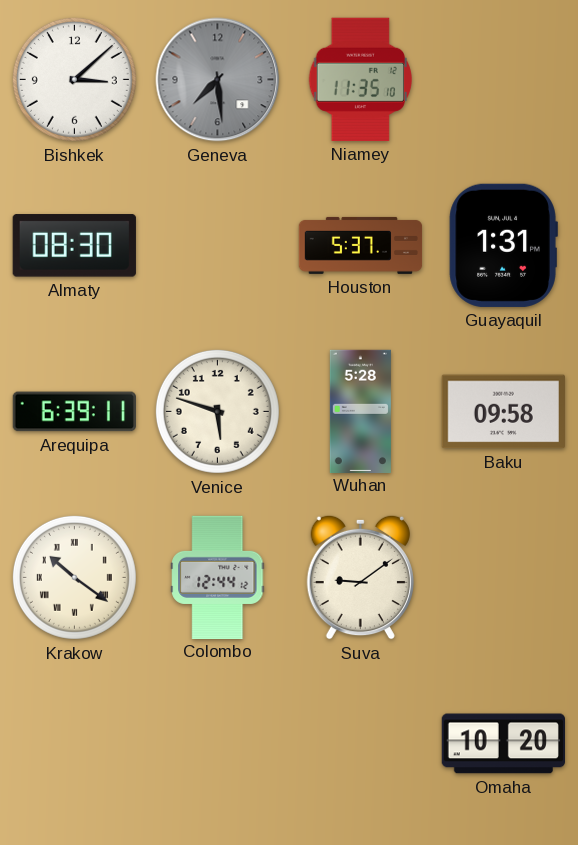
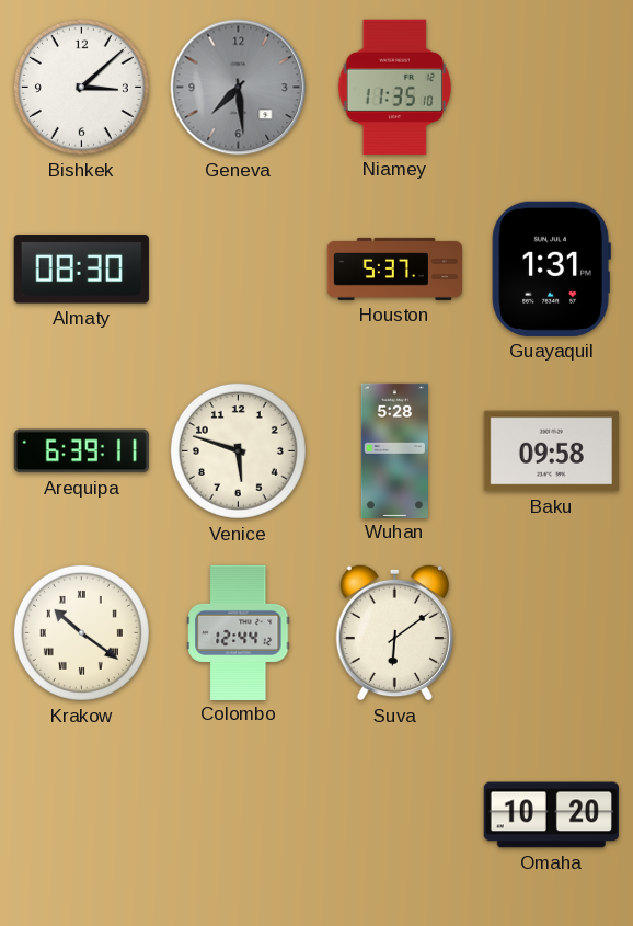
Suva: 9:09 -> 6:09 (394, 632)
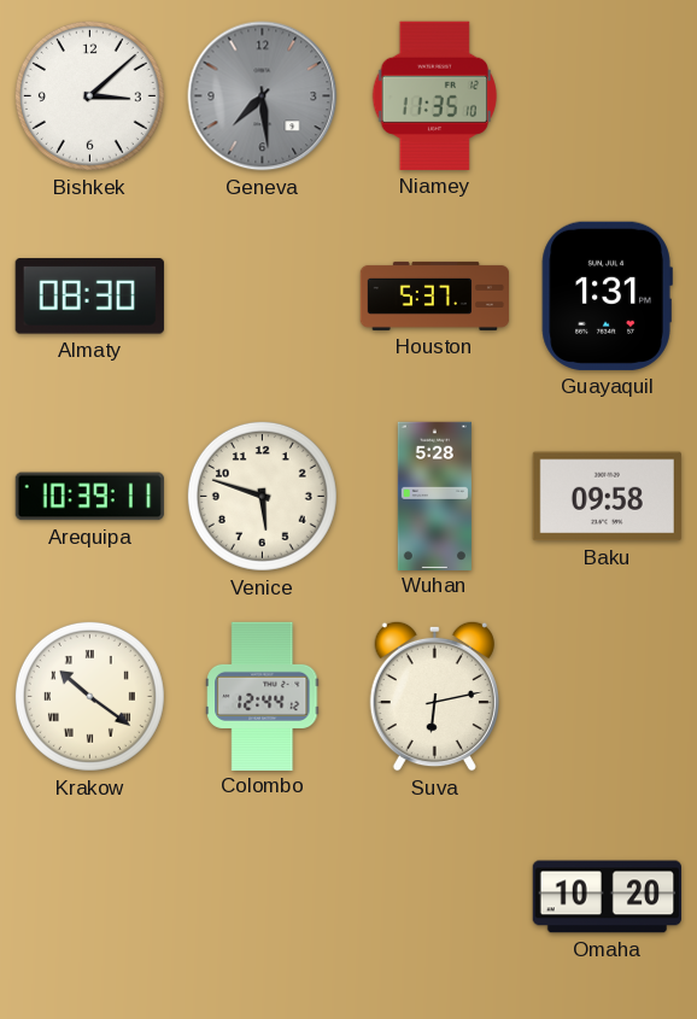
Arequipa: 6:39 -> 10:39 (89, 497)
Suva: 6:09 -> 6:13 (434, 696)
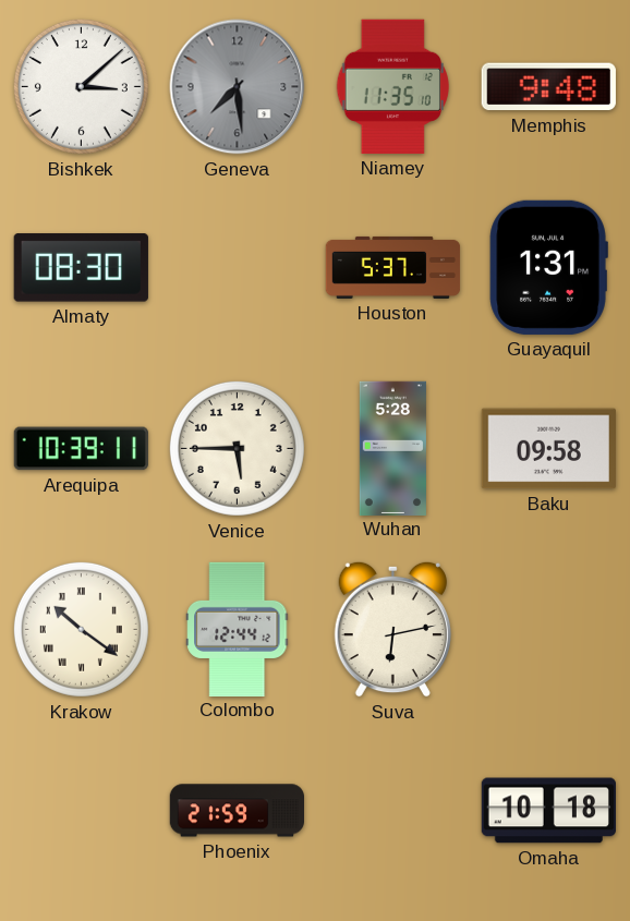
Memphis: none -> 9:48 (548, 87)
Venice: 5:48 -> 5:45 (237, 448)
Phoenix: none -> 21:59 (237, 811)
Omaha: 10:20 -> 10:18 (548, 811)
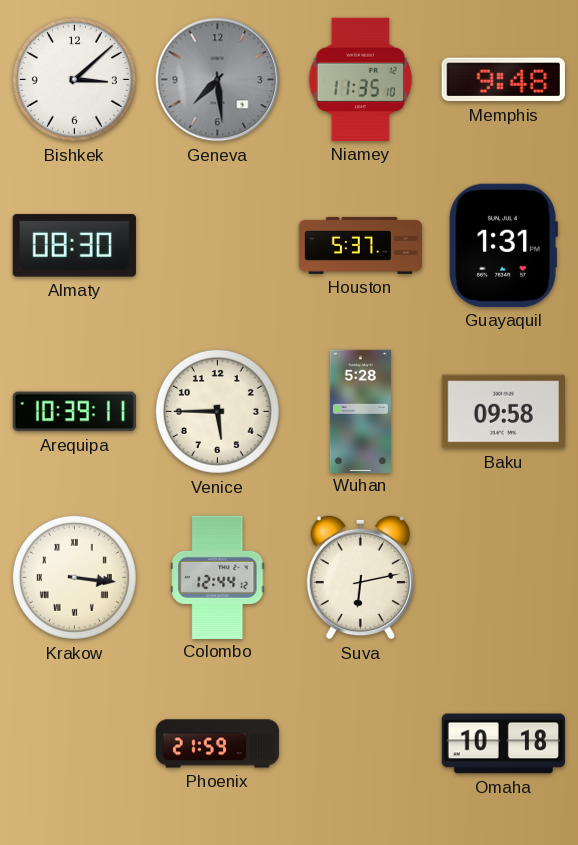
Krakow: 10:21 -> 3:16 (74, 577)
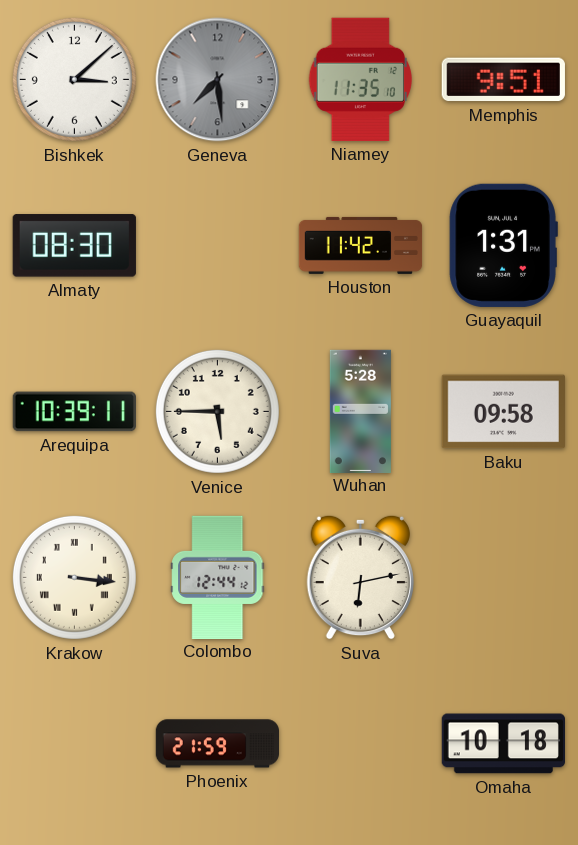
Memphis: 9:48 -> 9:51 (503, 80)
Houston: 5:37 -> 11:42 (361, 245)
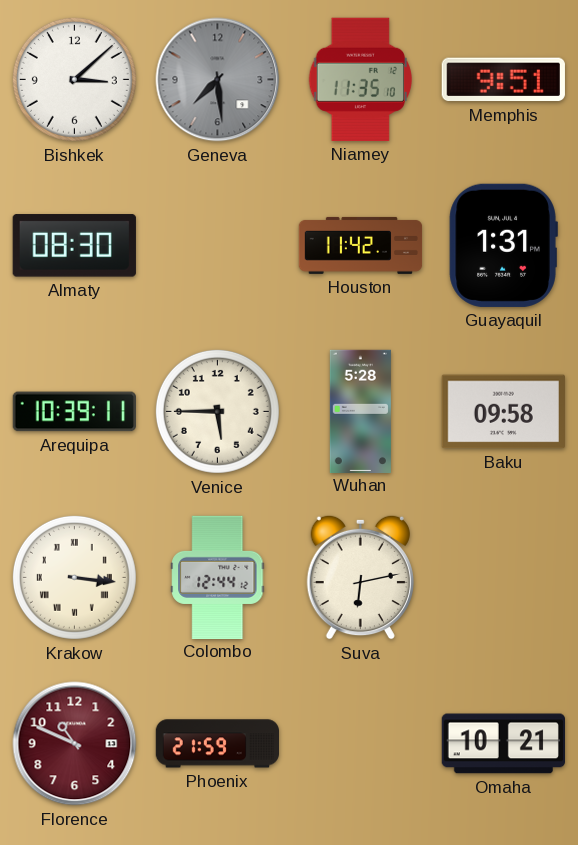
Florence: none -> 10:49 (75, 744)
Omaha: 10:18 -> 10:21 (503, 744)
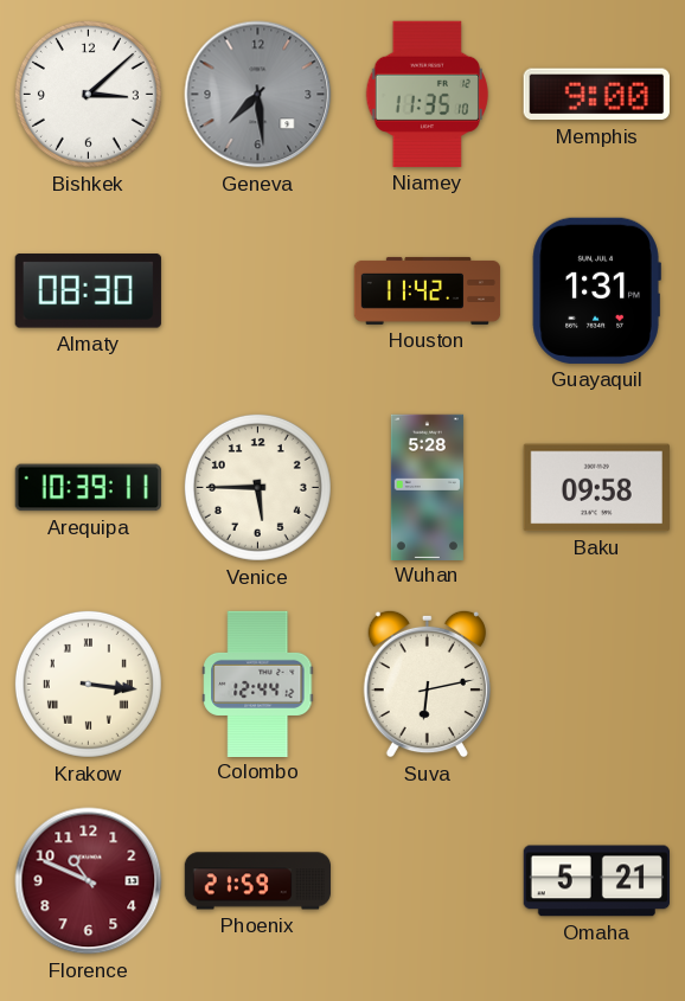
Memphis: 9:51 -> 9:00 (596, 95)
Omaha: 10:21 -> 5:21 (596, 881)
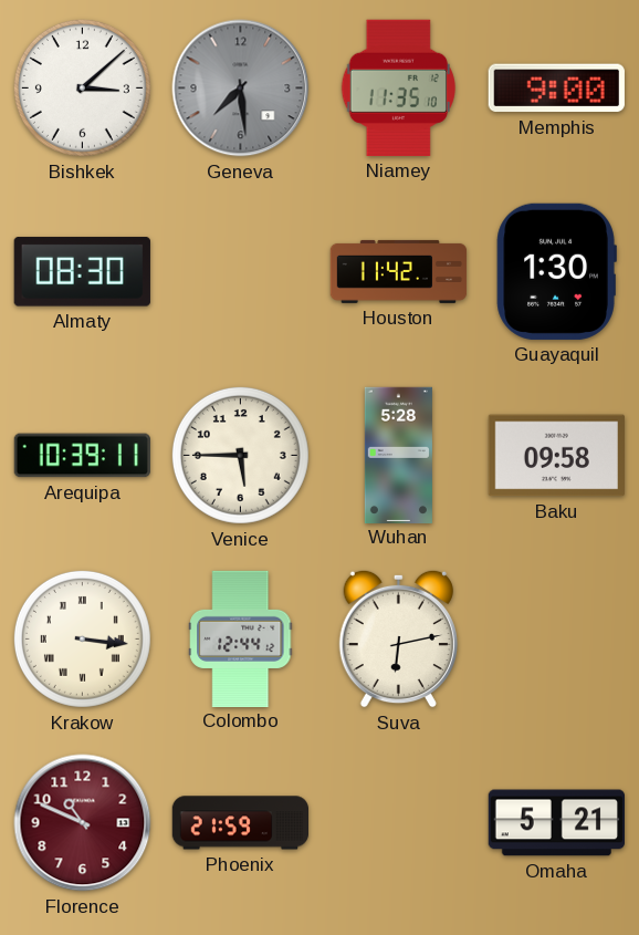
Guayaquil: 1:31 -> 1:30 (556, 271)
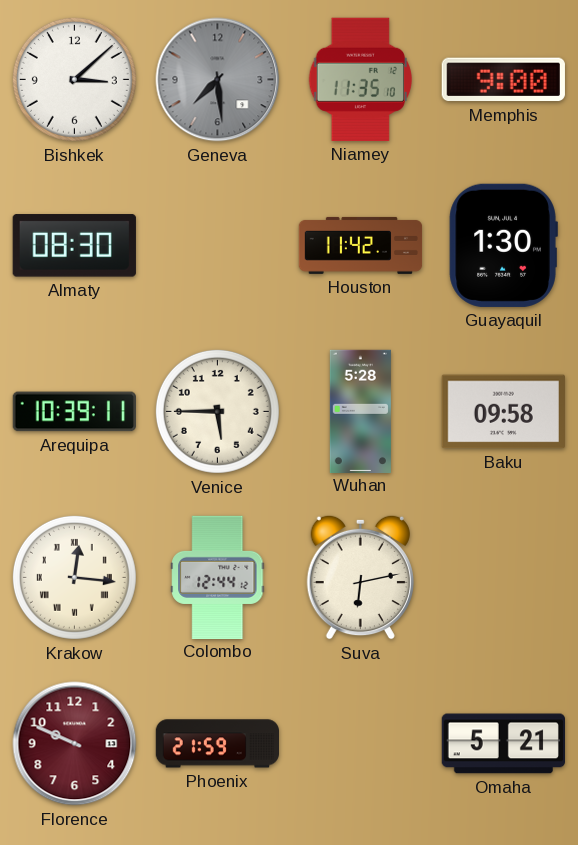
Krakow: 3:16 -> 12:16 (74, 577)
Florence: 10:49 -> 9:49 (75, 744)
